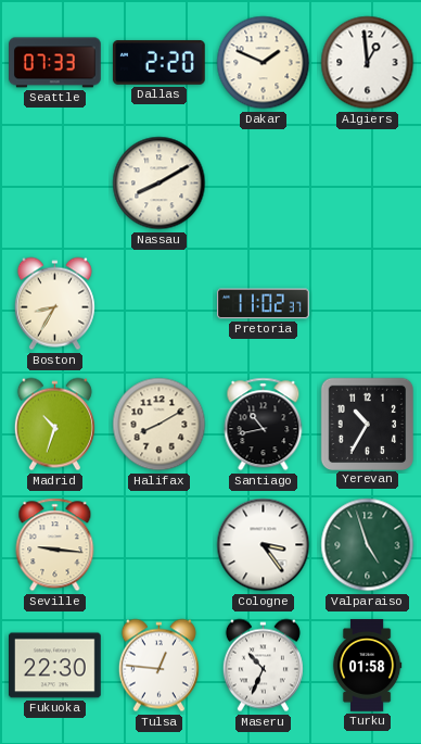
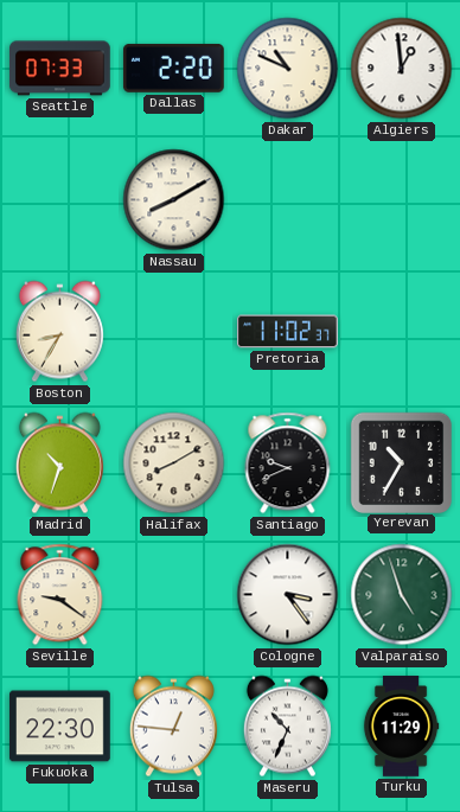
Dakar: 1:49 -> 10:49 (288, 69)
Santiago: 10:43 -> 9:41 (288, 463)
Seville: 9:16 -> 9:21 (60, 595)
Turku: 01:58 -> 11:29 (401, 727)
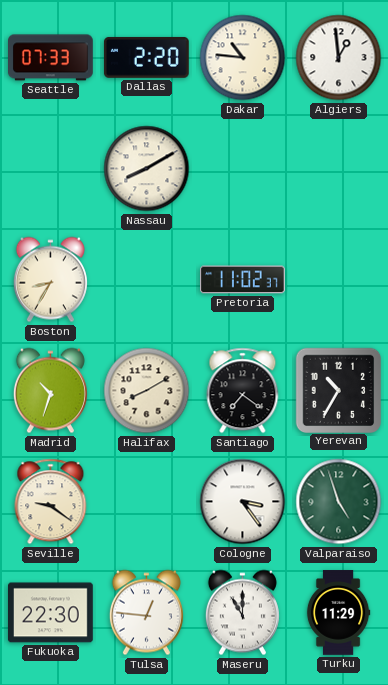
Dakar: 10:49 -> 10:46 (243, 58)
Santiago: 9:41 -> 7:21 (243, 391)
Maseru: 10:34 -> 11:00 (242, 613)
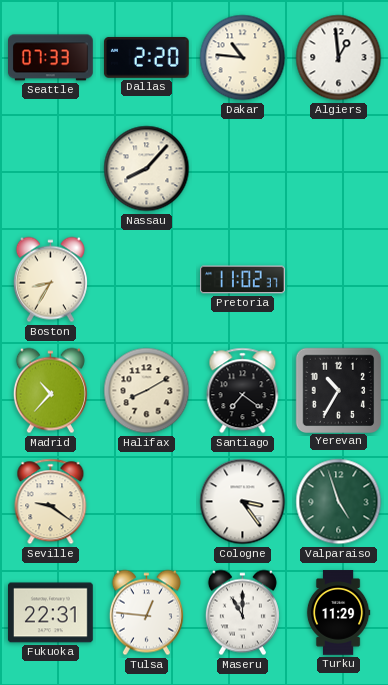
Nassau: 8:10 -> 8:07 (147, 169)
Madrid: 10:33 -> 10:37 (50, 391)
Fukuoka: 22:30 -> 22:31 (51, 613)
